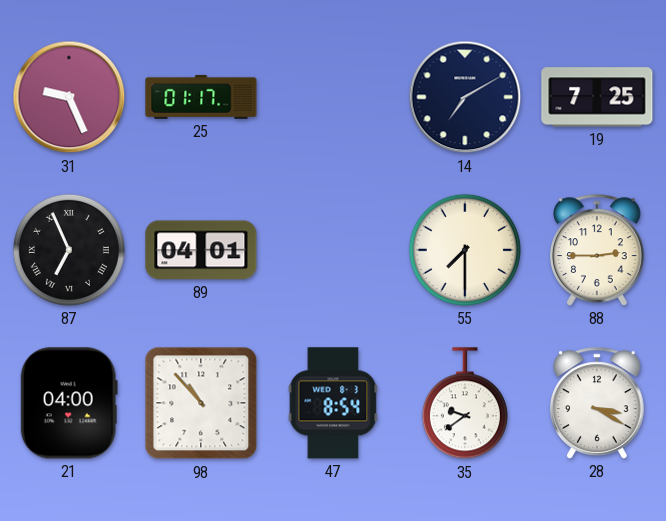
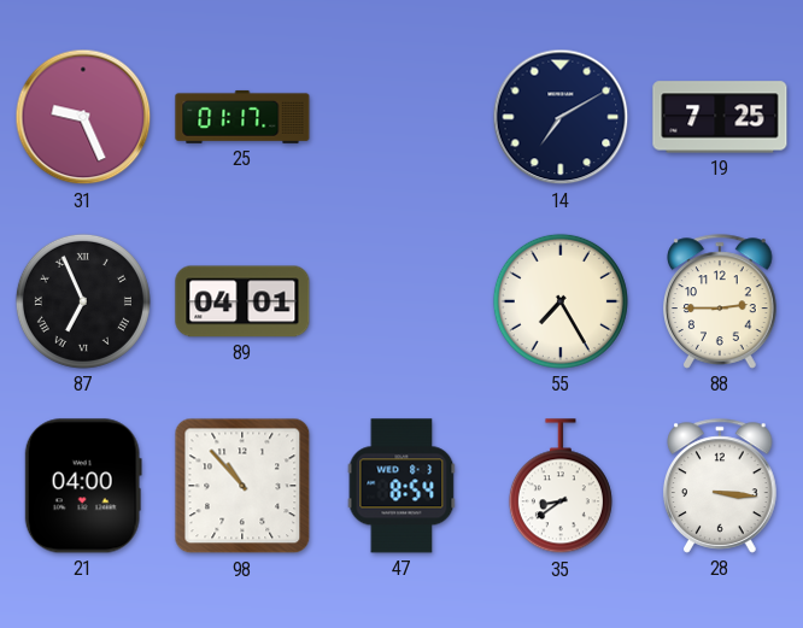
55: 7:30 -> 7:25 (561, 301)
35: 9:39 -> 8:39 (561, 487)
28: 3:20 -> 3:16 (720, 486)
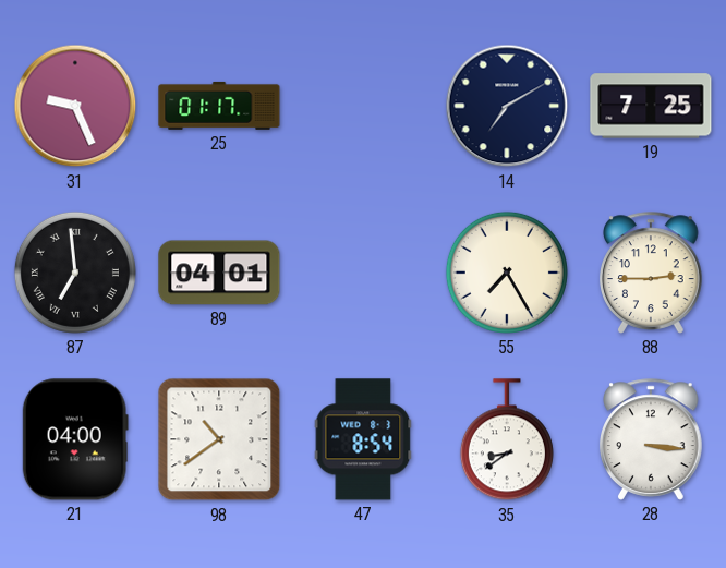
87: 6:56 -> 6:59 (75, 273)
98: 10:53 -> 10:39 (219, 439)
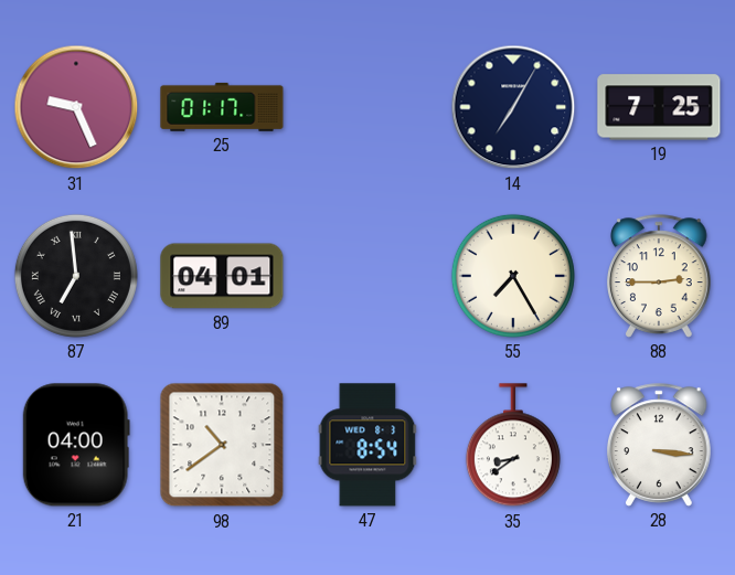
14: 7:10 -> 7:05 (513, 107)
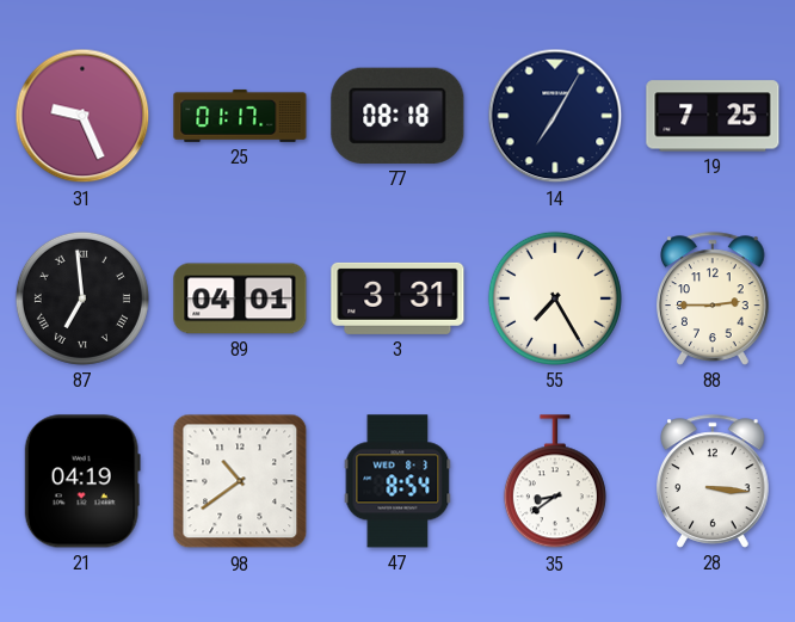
77: none -> 08:18 (397, 116)
3: none -> 3:31 (397, 298)
21: 04:00 -> 04:19 (82, 481)
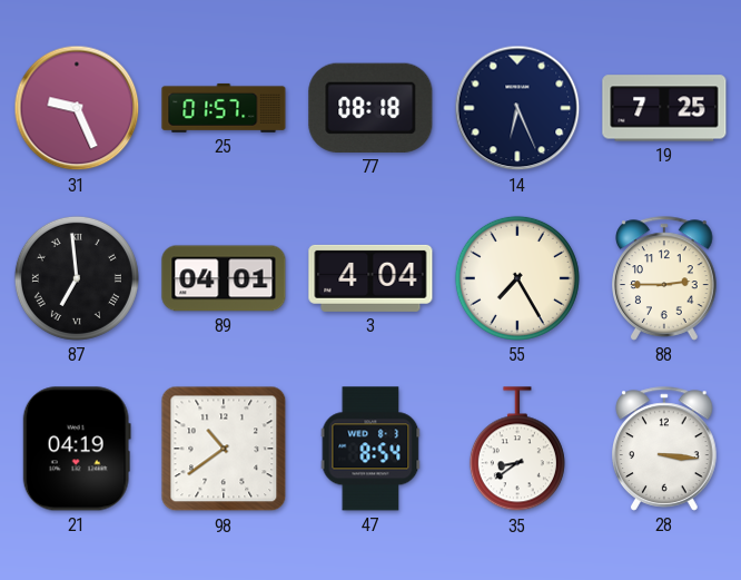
25: 01:17 -> 01:57 (224, 108)
14: 7:05 -> 6:26 (517, 108)
3: 3:31 -> 4:04 (370, 278)
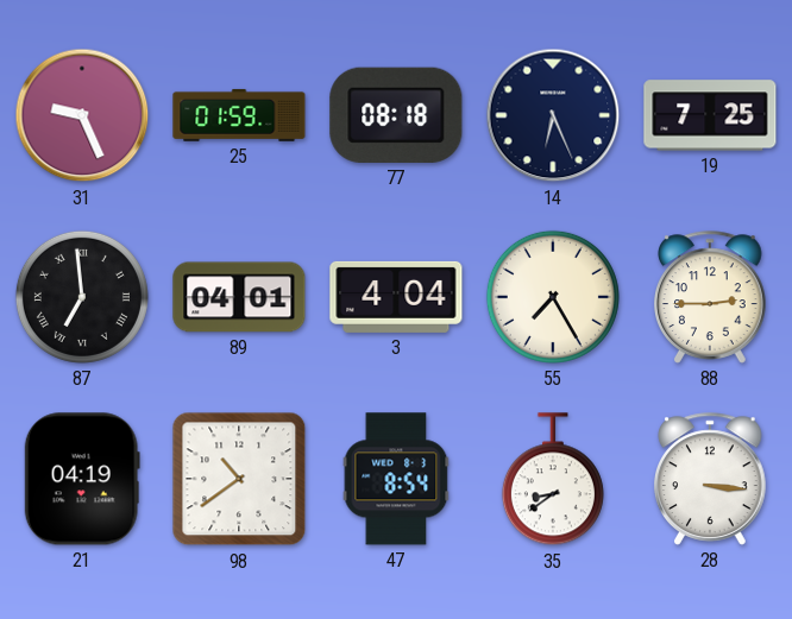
25: 01:57 -> 01:59 (239, 115)
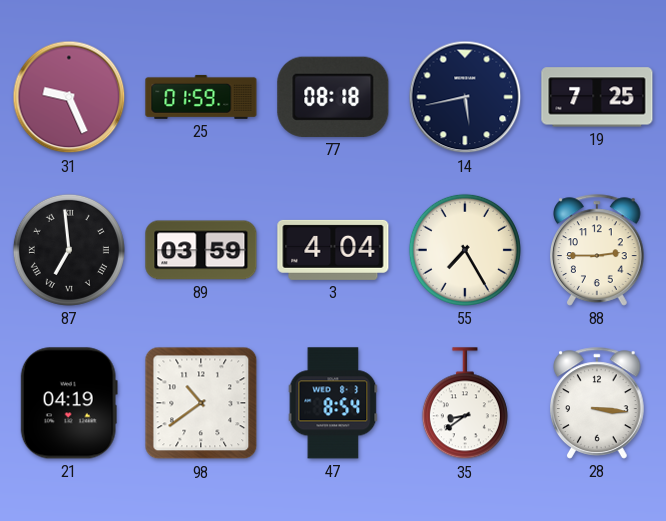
14: 6:26 -> 5:43 (465, 97)
89: 04:01 -> 03:59 (201, 250)
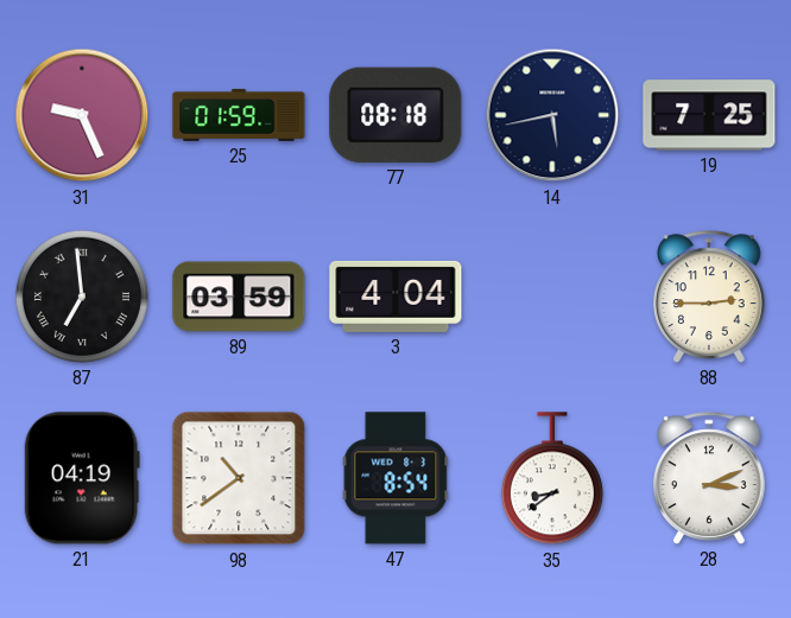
55: 7:25 -> none (465, 250)
28: 3:16 -> 3:11 (709, 478)
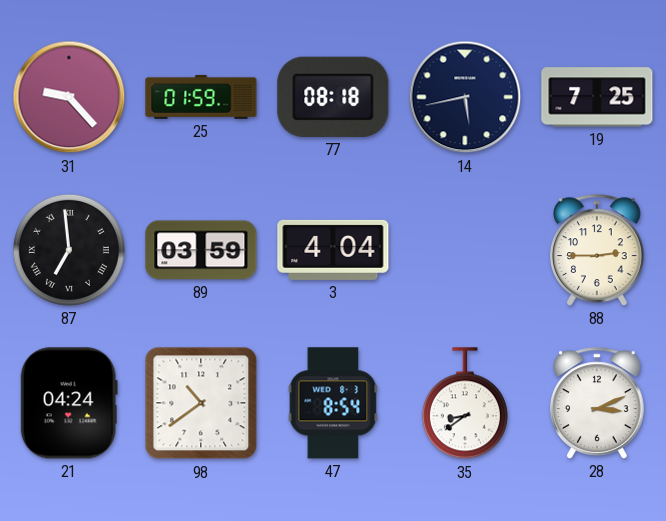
31: 9:26 -> 9:23 (69, 97)
21: 04:19 -> 04:24 (69, 403)
